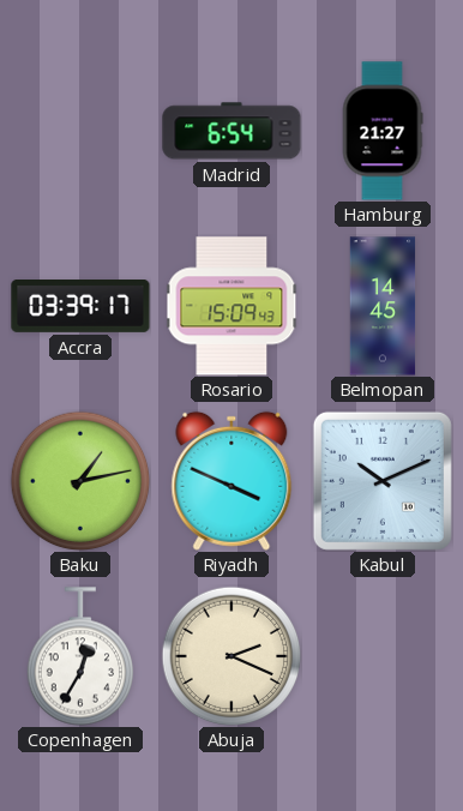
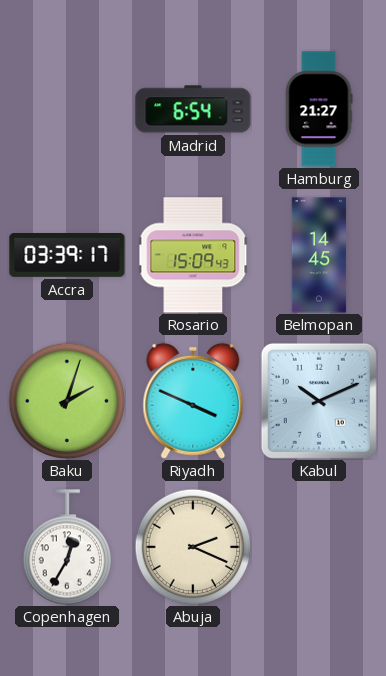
Baku: 1:13 -> 2:03 (67, 401)
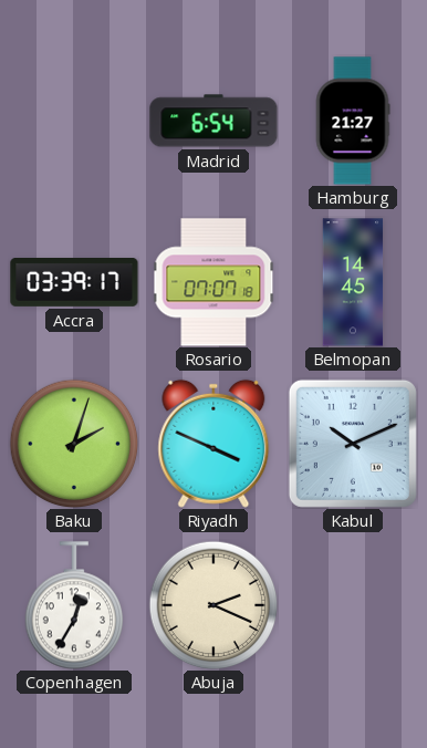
Rosario: 15:09 -> 07:07 (213, 282)
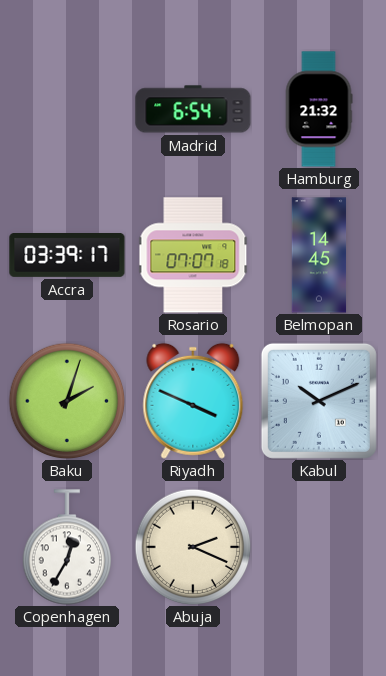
Hamburg: 21:27 -> 21:32 (319, 109)
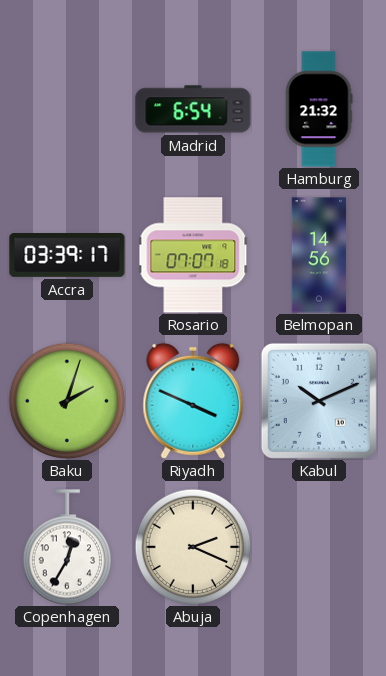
Belmopan: 14:45 -> 14:56 (319, 255)
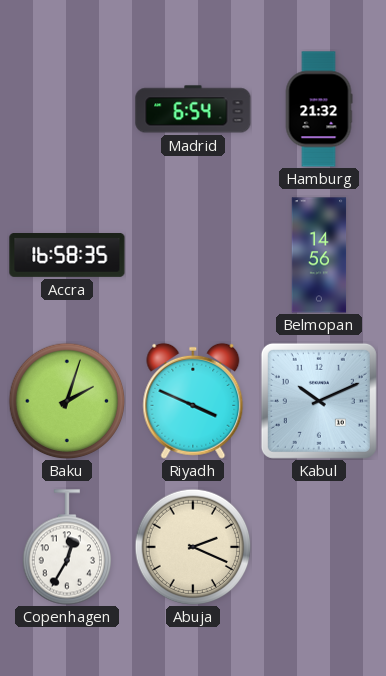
Accra: 03:39 -> 16:58 (67, 256)
Rosario: 07:07 -> none (193, 255)
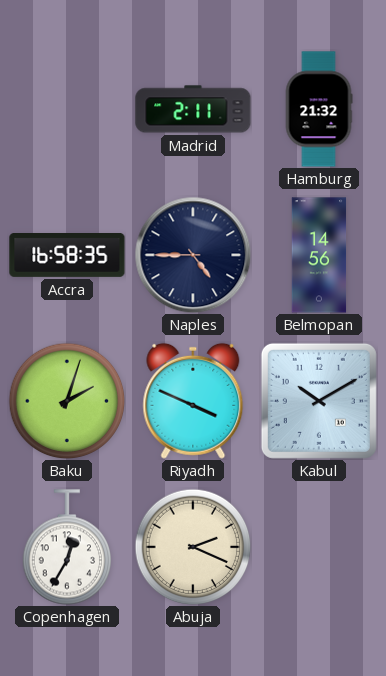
Madrid: 6:54 -> 2:11 (193, 109)
Naples: none -> 4:45 (193, 255)
Kabul: 10:11 -> 10:10 (319, 401)
